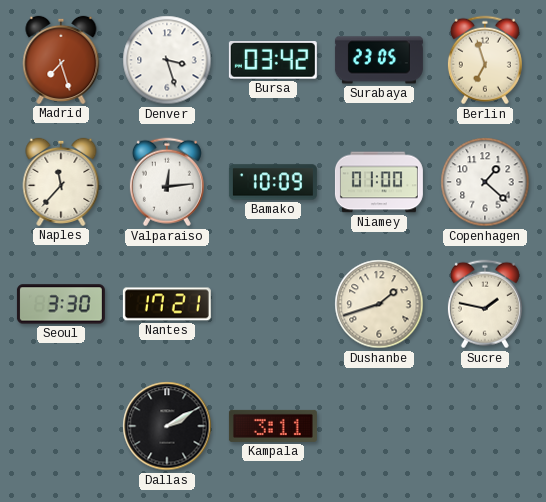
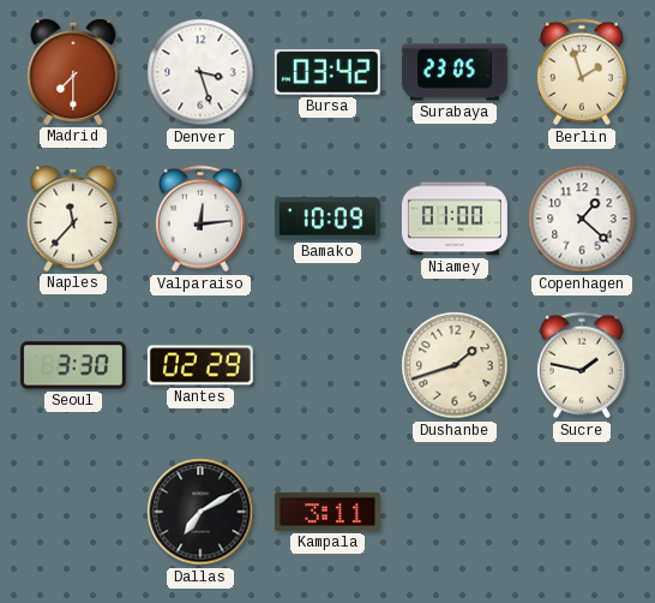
Madrid: 7:27 -> 7:30 (73, 72)
Berlin: 6:57 -> 1:57 (582, 72)
Nantes: 17:21 -> 02:29 (200, 365)
Dallas: 2:10 -> 7:10 (200, 512)
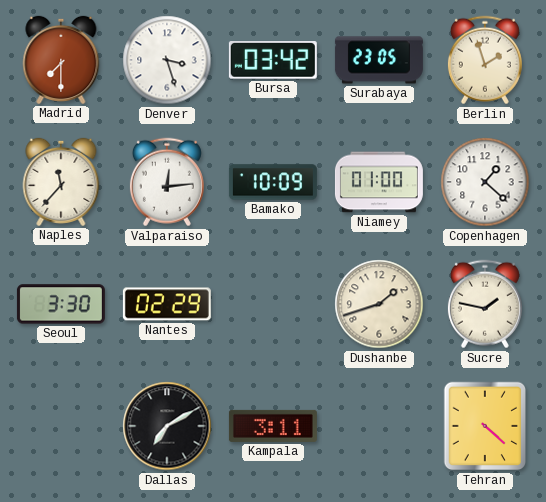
Tehran: none -> 4:22 (485, 426)
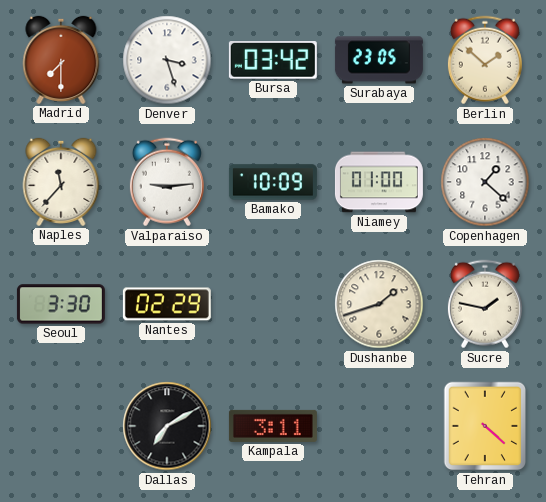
Berlin: 1:57 -> 1:52 (485, 60)
Valparaiso: 12:14 -> 9:14 (167, 182)
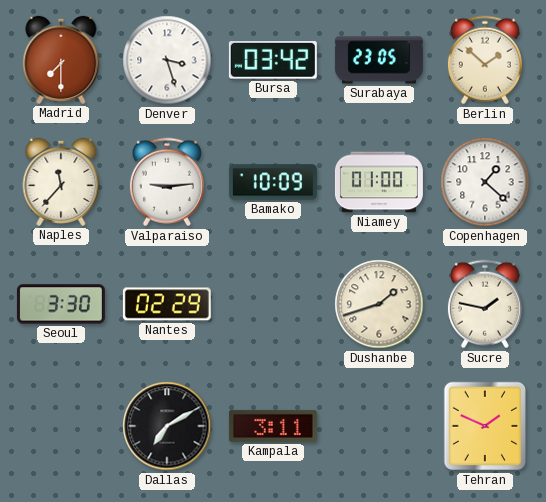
Tehran: 4:22 -> 1:49 (485, 426)
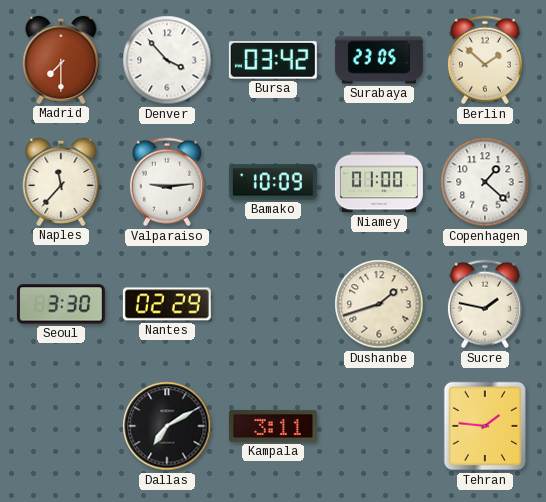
Denver: 3:27 -> 3:53 (167, 60)
Tehran: 1:49 -> 1:46 (485, 426)
